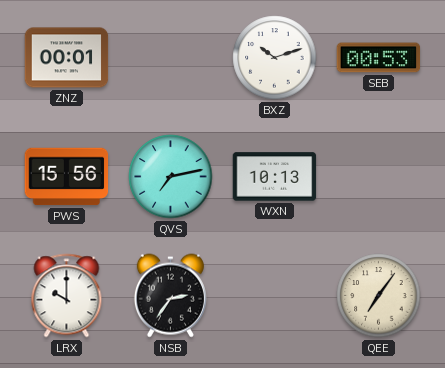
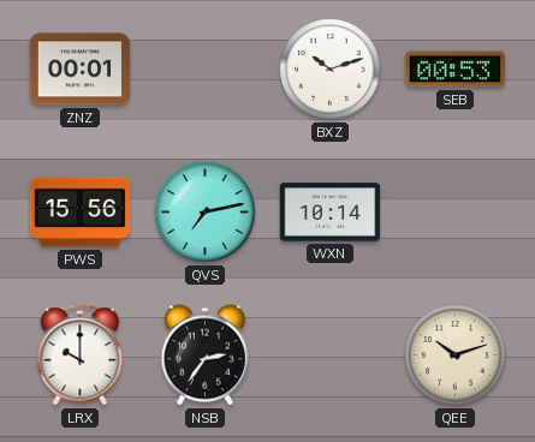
WXN: 10:13 -> 10:14 (331, 213)
QEE: 7:06 -> 10:12 (456, 356)
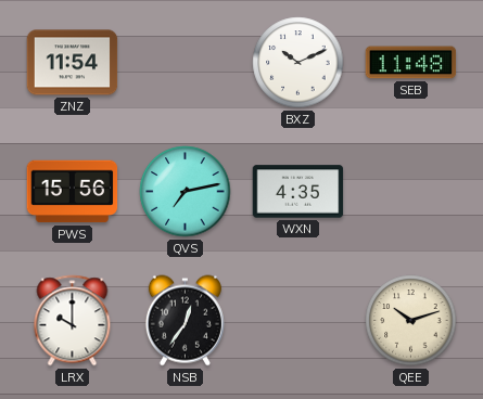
ZNZ: 00:01 -> 11:54 (73, 63)
BXZ: 10:12 -> 10:11 (298, 63)
SEB: 00:53 -> 11:48 (411, 63)
WXN: 10:14 -> 4:35 (298, 192)
NSB: 2:36 -> 12:36 (185, 321)
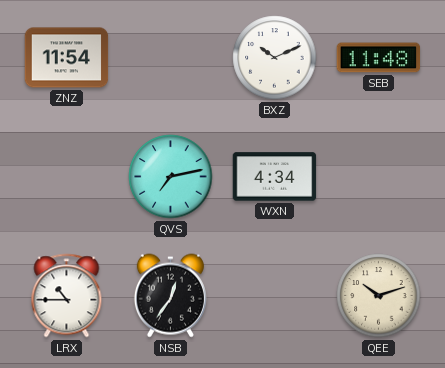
PWS: 15:56 -> none (73, 192)
WXN: 4:35 -> 4:34 (275, 177)
LRX: 10:00 -> 10:45 (67, 296)
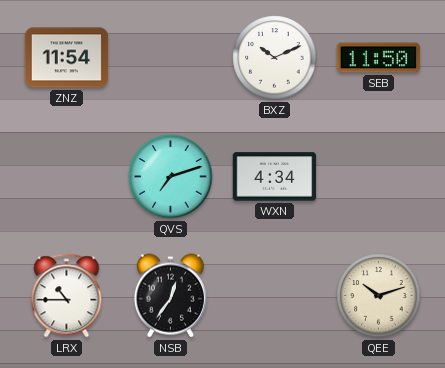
SEB: 11:48 -> 11:50 (379, 58)
QVS: 7:13 -> 7:12 (171, 177)
